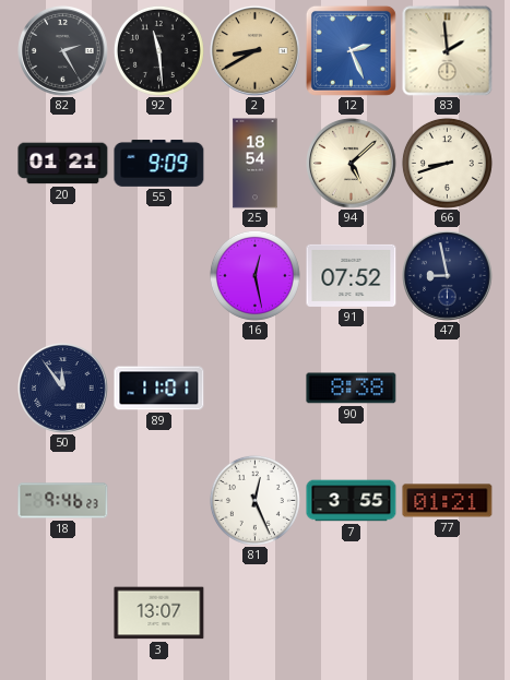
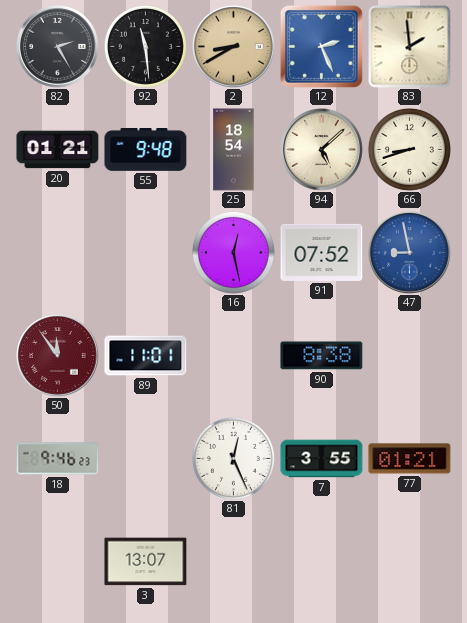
55: 9:09 -> 9:48 (146, 150)
47 dial: navy -> blue (410, 253)
50 dial: navy -> burgundy (58, 356)
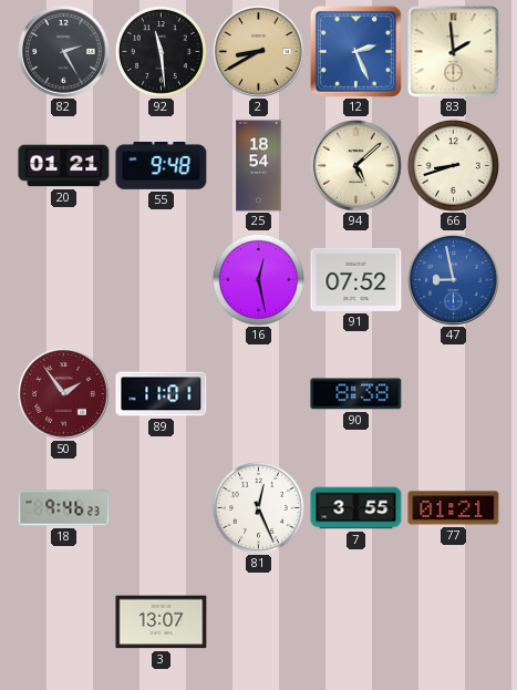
50: 11:54 -> 1:54 (64, 394)
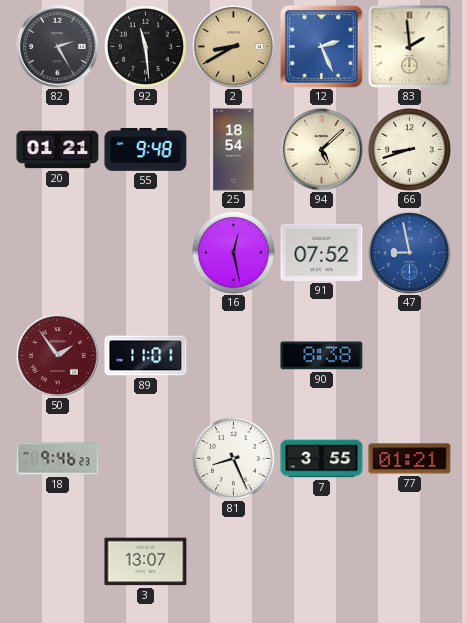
81: 12:26 -> 8:26 (233, 458)
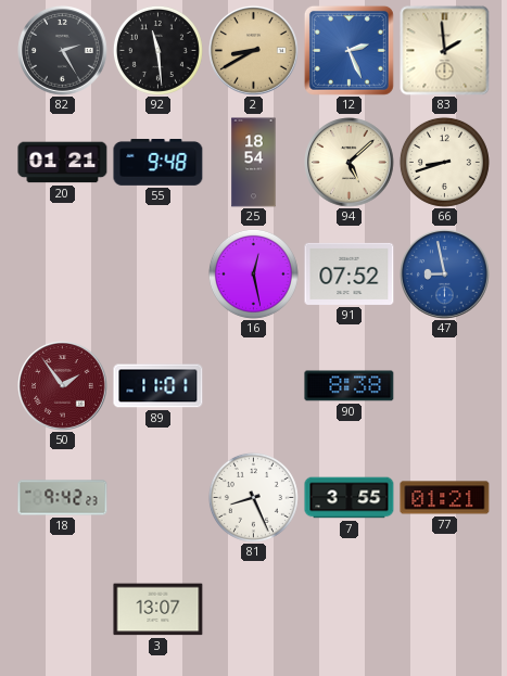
18: 9:46 -> 9:42 (63, 498)
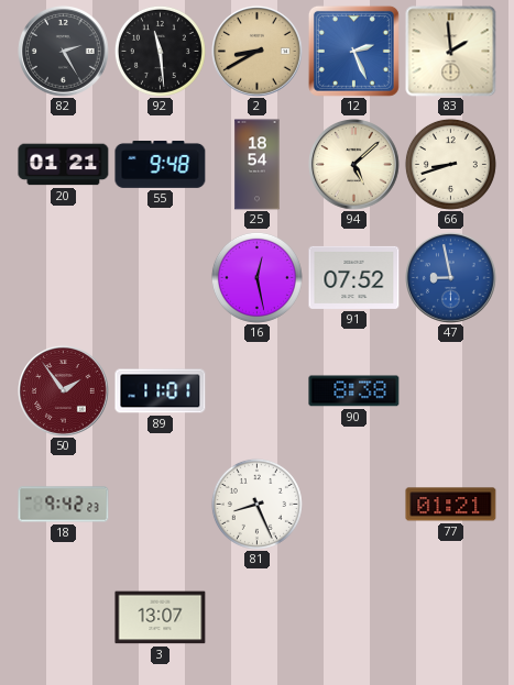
7: 3:55 -> none (350, 498)
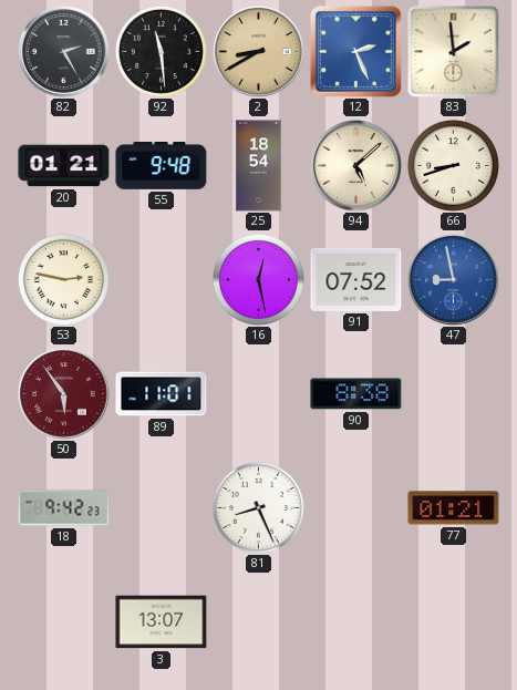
53: none -> 2:47 (63, 279)
50: 1:54 -> 5:54 (64, 394)
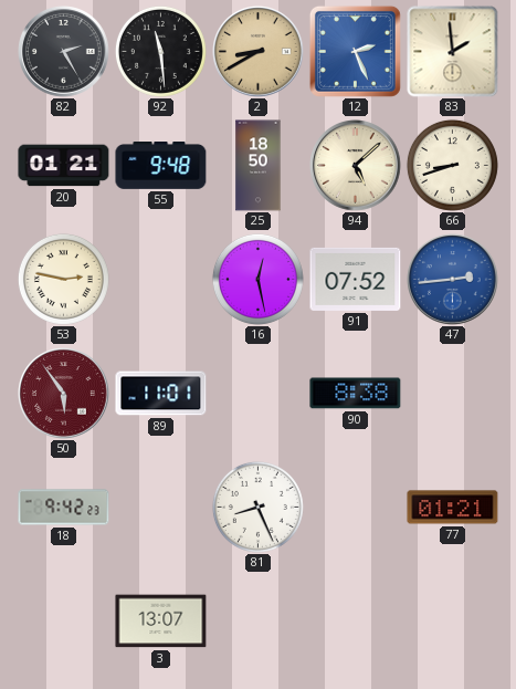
25: 18:54 -> 18:50 (259, 166)
47: 8:58 -> 2:44 (453, 280)
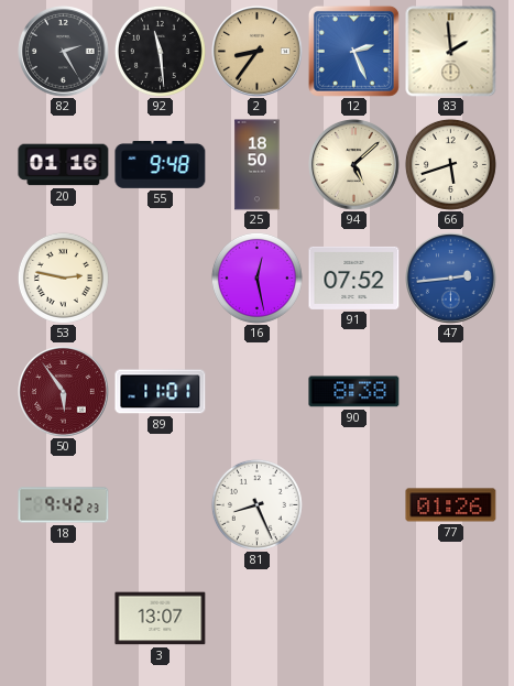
2: 8:40 -> 8:36 (258, 52)
20: 01:21 -> 01:16 (64, 165)
66: 8:42 -> 5:42 (450, 164)
77: 01:21 -> 01:26 (451, 505)
